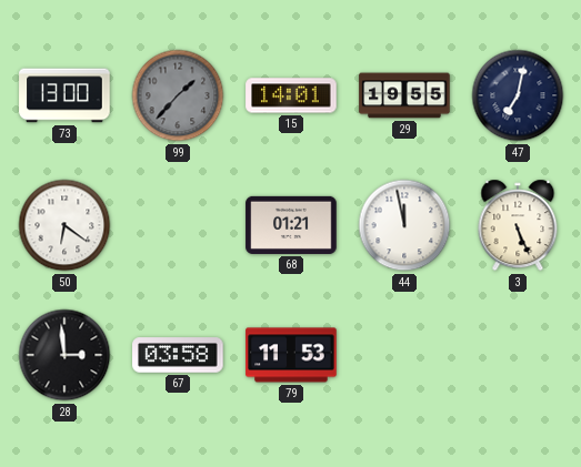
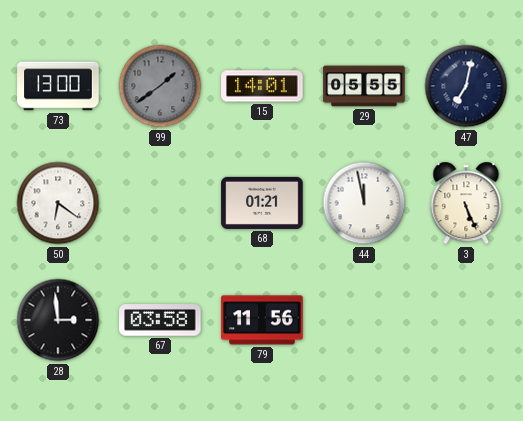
99: 1:37 -> 1:39 (160, 86)
29: 19:55 -> 05:55 (364, 86)
79: 11:53 -> 11:56 (262, 320)
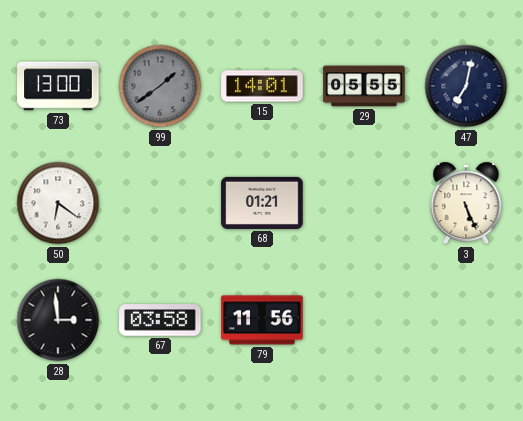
44: 11:58 -> none (364, 203)
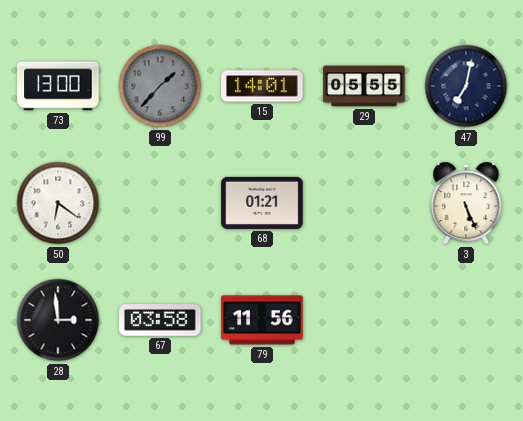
99: 1:39 -> 1:37 (160, 86)
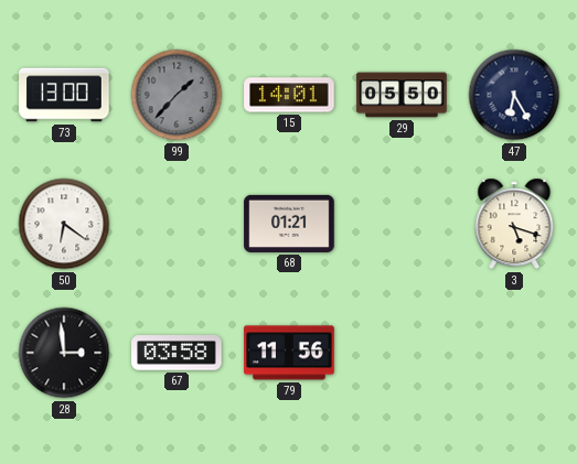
29: 05:55 -> 05:50 (402, 95)
47: 7:02 -> 6:25 (514, 95)
3: 5:26 -> 5:18 (514, 224)
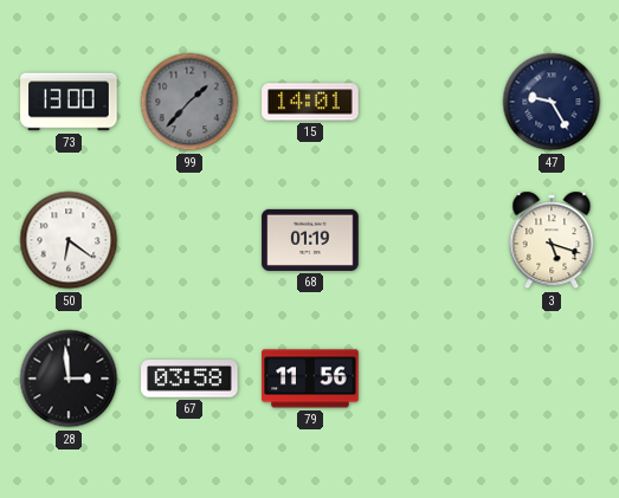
29: 05:50 -> none (402, 95)
47: 6:25 -> 9:25 (552, 102)
68: 01:21 -> 01:19 (310, 240)
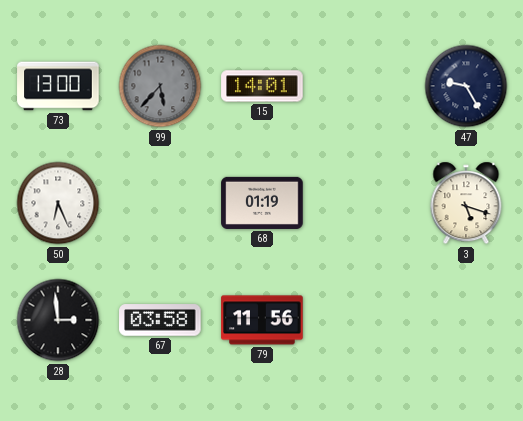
99: 1:37 -> 5:37 (160, 86)
50: 6:21 -> 6:26 (58, 203)
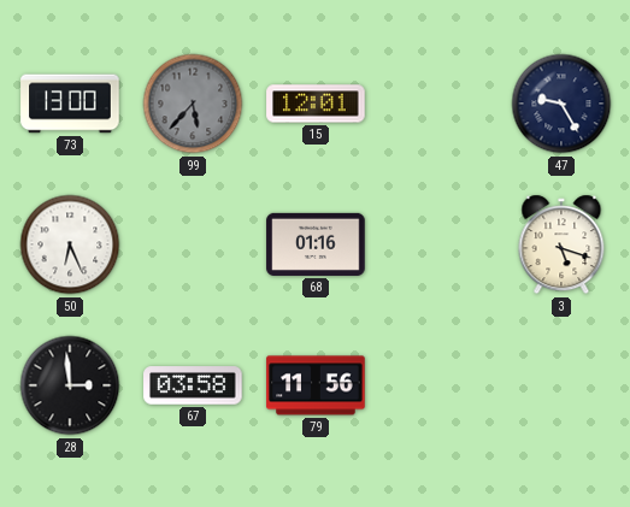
15: 14:01 -> 12:01 (316, 104)
68: 01:19 -> 01:16 (316, 244)
